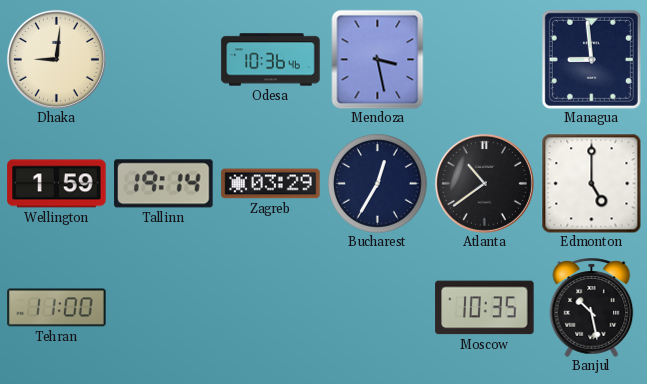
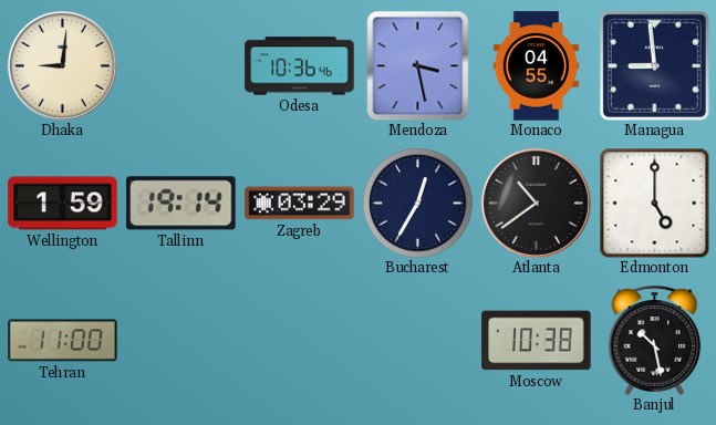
Monaco: none -> 04:55 (536, 66)
Moscow: 10:35 -> 10:38 (537, 341)
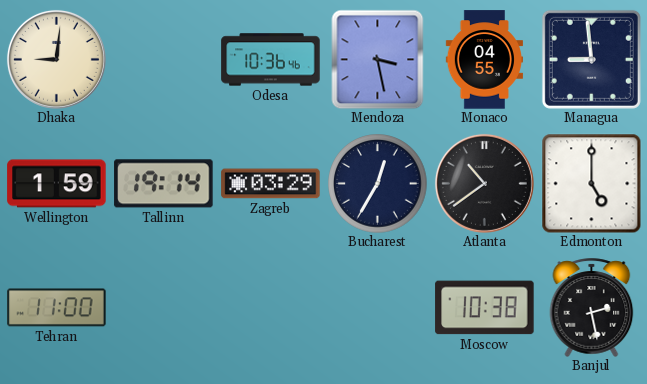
Banjul: 10:28 -> 2:28 (592, 307)
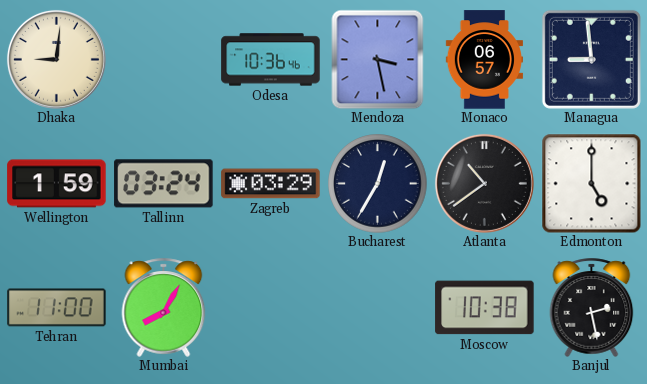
Monaco: 04:55 -> 06:57 (484, 60)
Tallinn: 19:14 -> 03:24 (164, 184)
Mumbai: none -> 8:05 (164, 307)
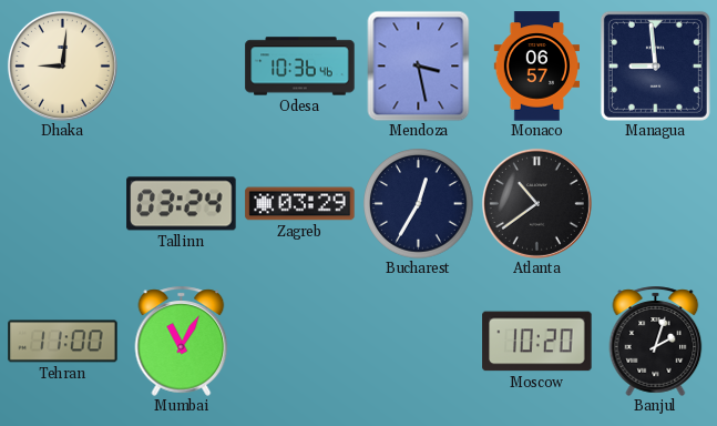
Wellington: 1:59 -> none (57, 184)
Edmonton: 5:00 -> none (591, 183)
Mumbai: 8:05 -> 11:05 (182, 341)
Moscow: 10:38 -> 10:20 (537, 342)
Banjul: 2:28 -> 2:03 (656, 341)
